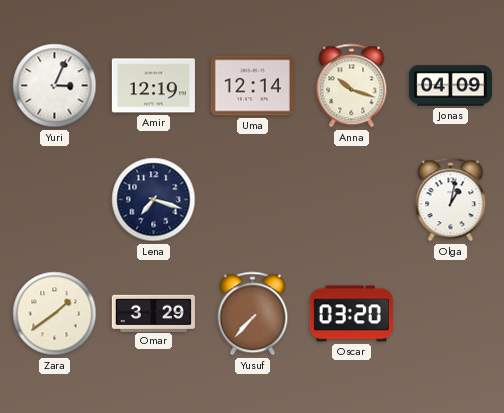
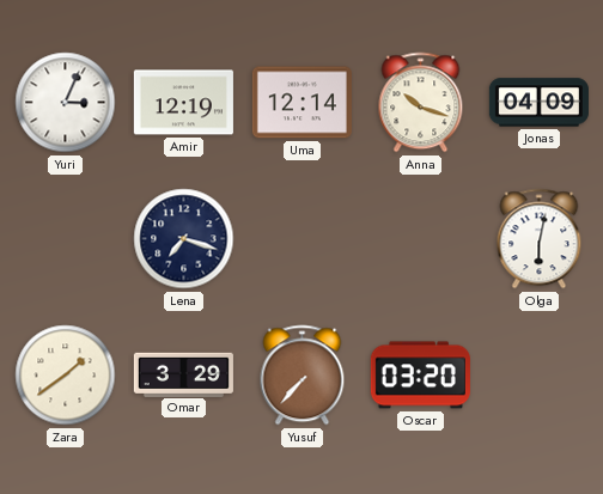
Olga: 1:02 -> 6:02 (540, 239)
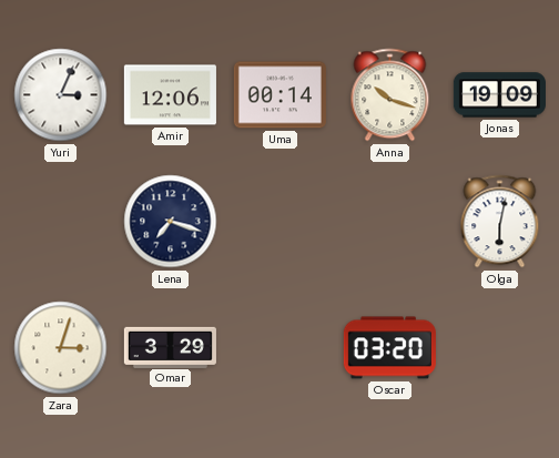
Amir: 12:19 -> 12:06 (170, 95)
Uma: 12:14 -> 00:14 (279, 95)
Jonas: 04:09 -> 19:09 (499, 95)
Zara: 1:39 -> 3:03 (61, 348)
Yusuf: 7:37 -> none (303, 376)
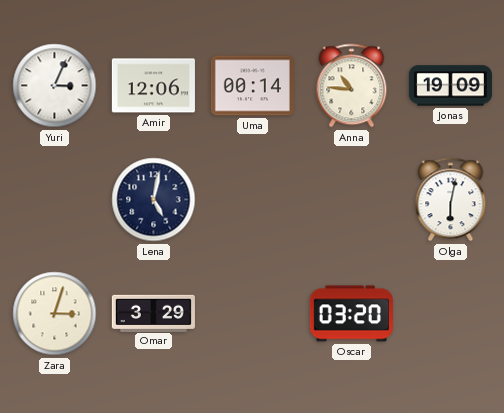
Anna: 10:18 -> 10:46 (352, 86)
Lena: 7:18 -> 5:02 (154, 200)
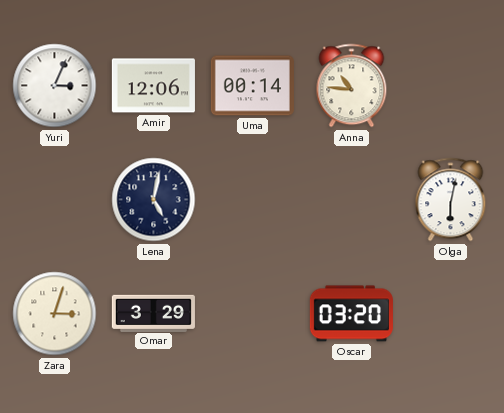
Jonas: 19:09 -> none (450, 86)
